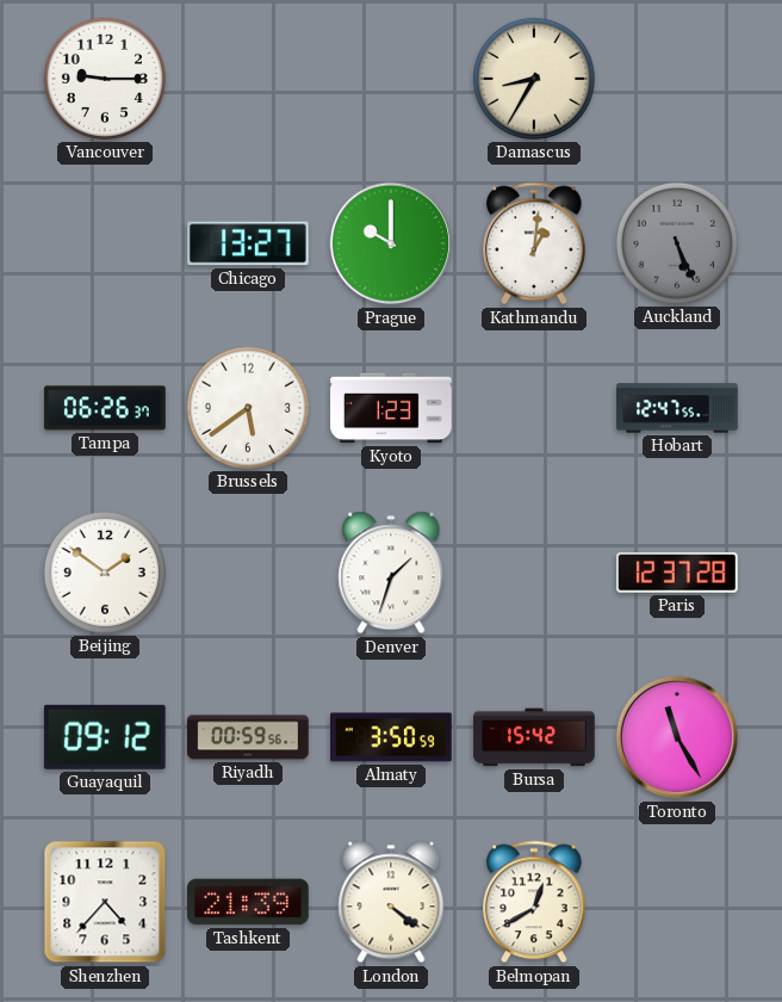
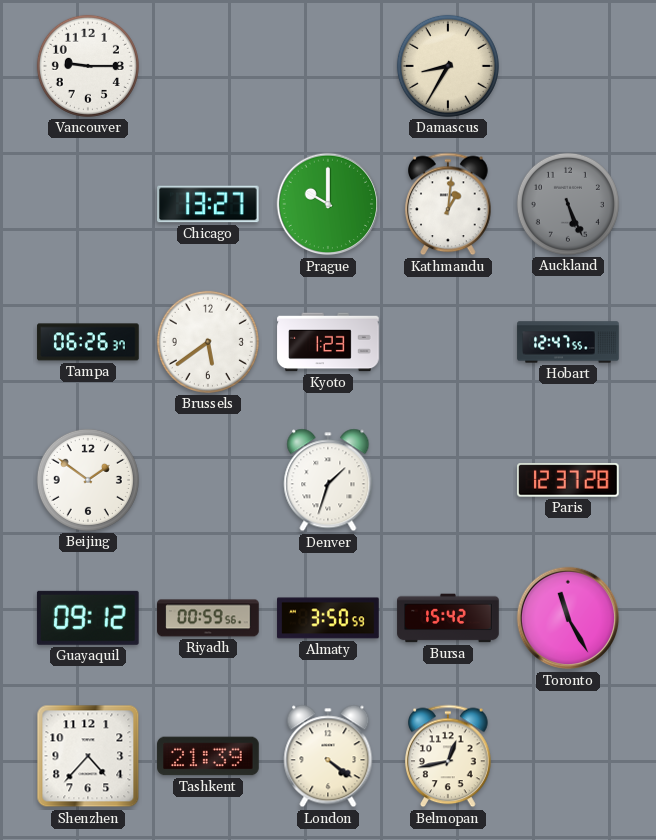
Belmopan: 12:40 -> 12:43 (448, 756)
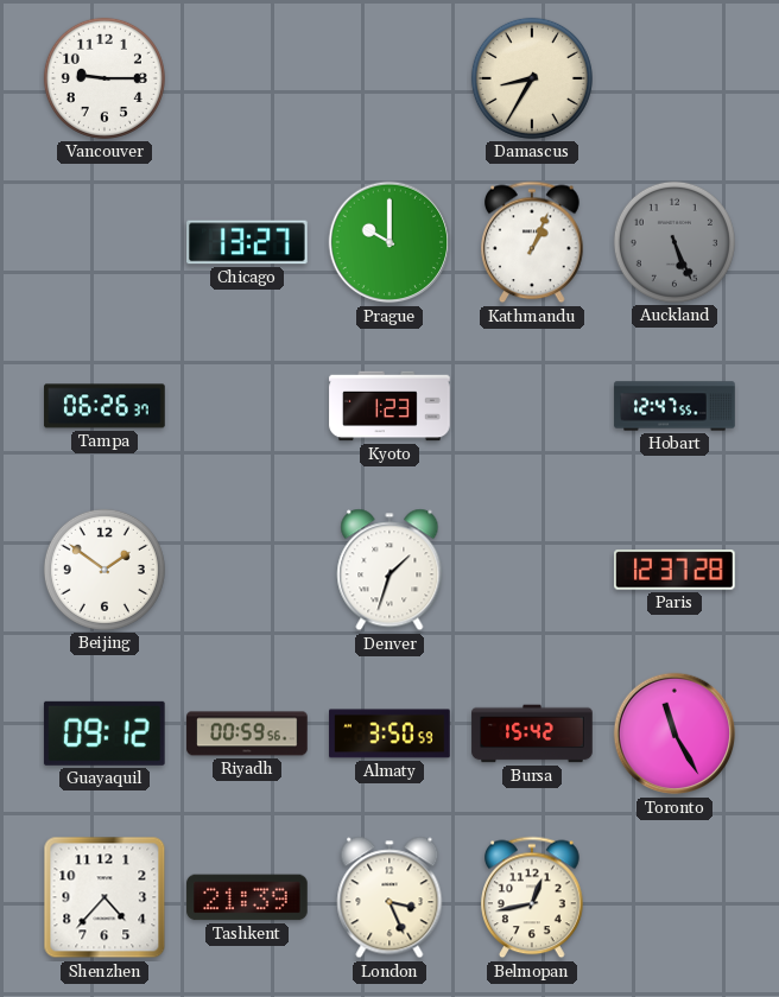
Kathmandu: 1:01 -> 1:04 (532, 242)
Brussels: 5:39 -> none (208, 342)
London: 4:21 -> 3:26 (389, 897)
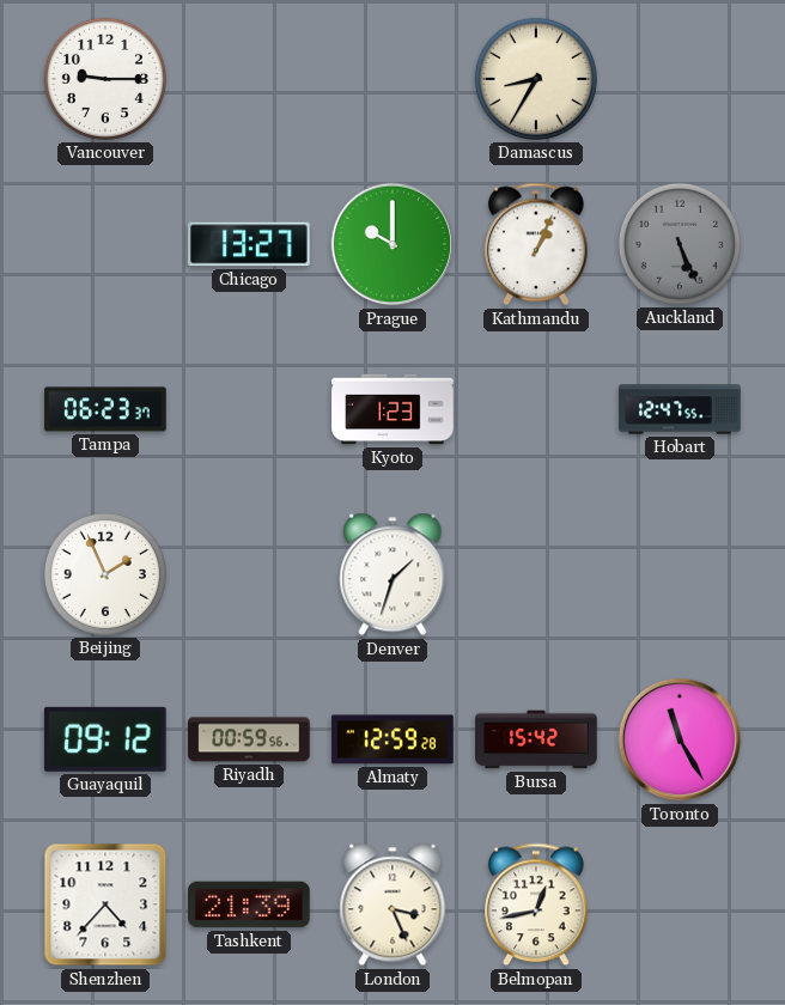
Tampa: 06:26 -> 06:23 (105, 409)
Beijing: 1:51 -> 1:56 (105, 574)
Paris: 12:37 -> none (676, 570)
Almaty: 3:50 -> 12:59 (392, 739)
